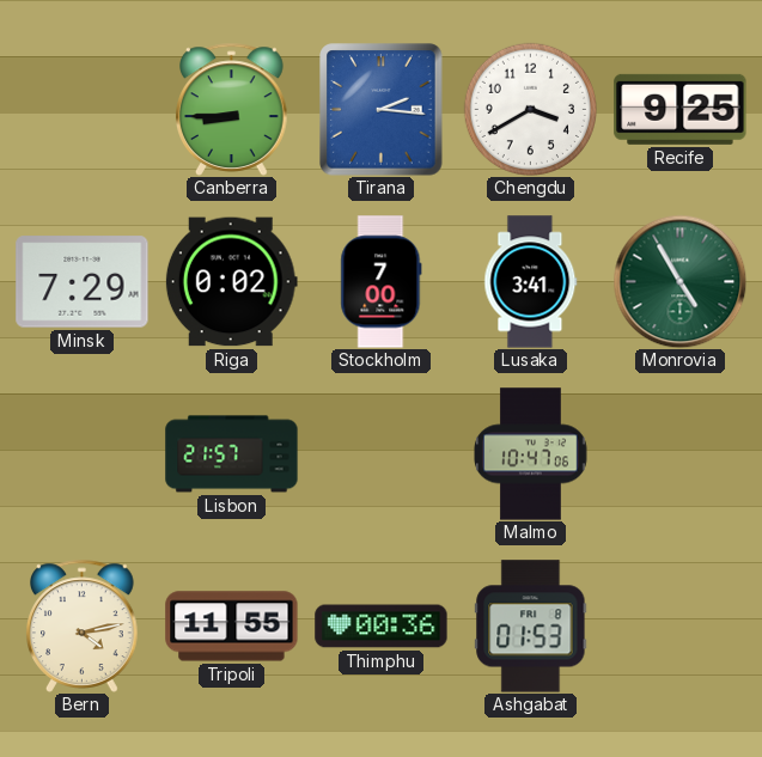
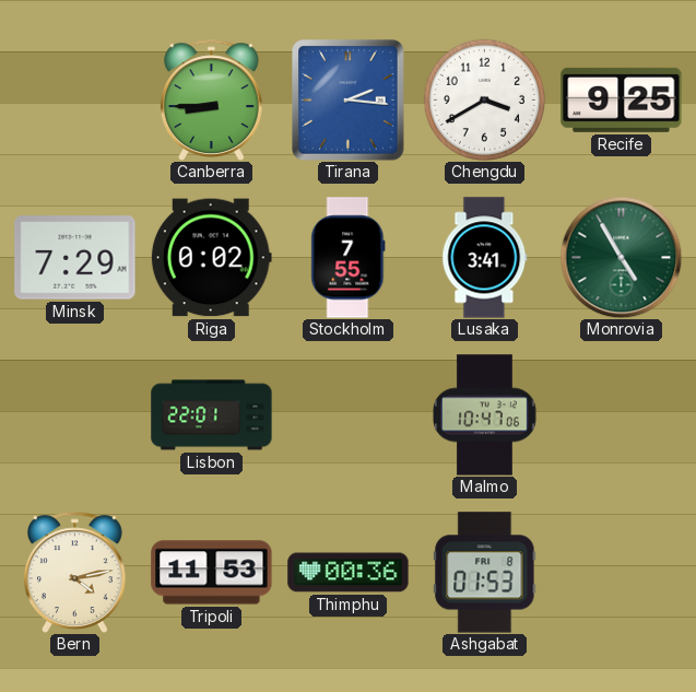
Stockholm: 7:00 -> 7:55 (349, 258)
Lisbon: 21:57 -> 22:01 (212, 415)
Tripoli: 11:55 -> 11:53 (212, 573)
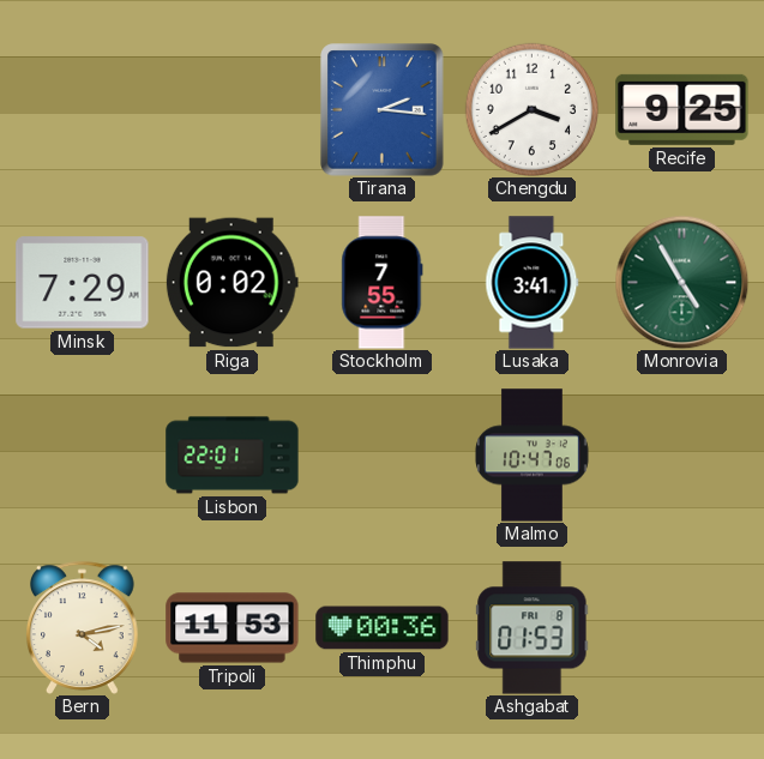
Canberra: 8:45 -> none (212, 99)
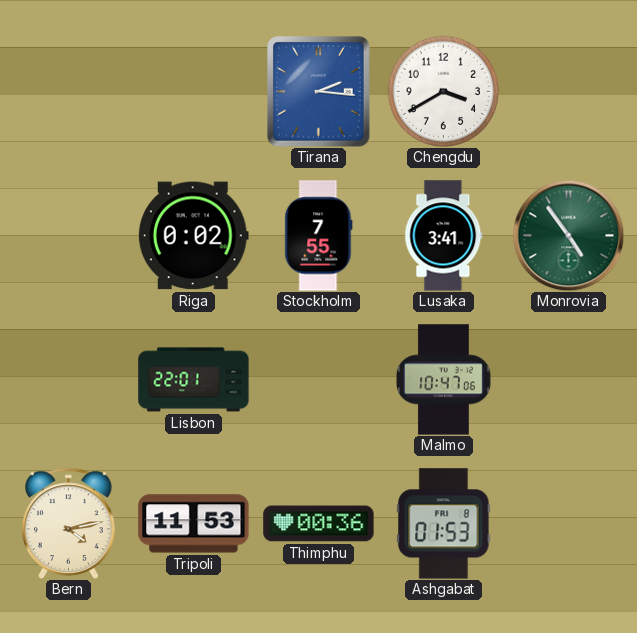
Recife: 9:25 -> none (682, 109)
Minsk: 7:29 -> none (83, 283)
Monrovia: 4:55 -> 4:54 (568, 235)
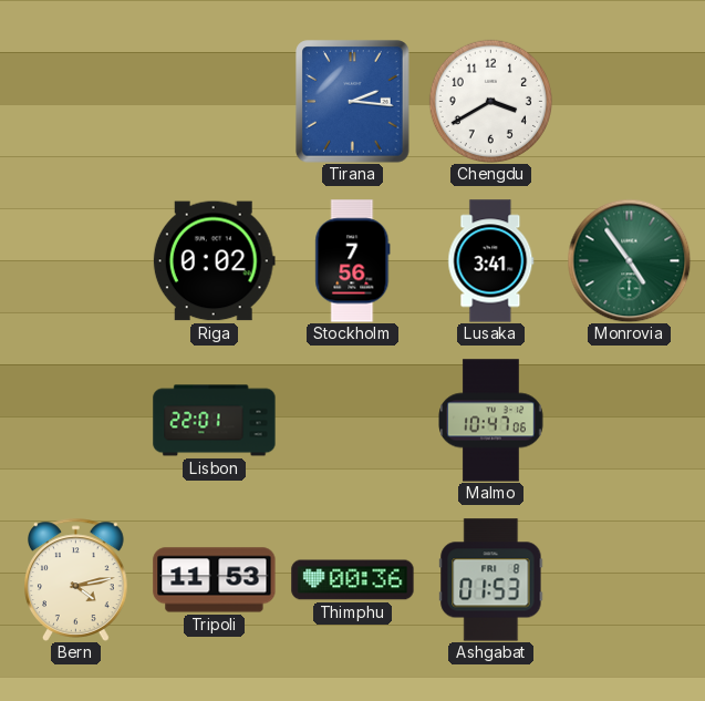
Stockholm: 7:55 -> 7:56 (353, 261)
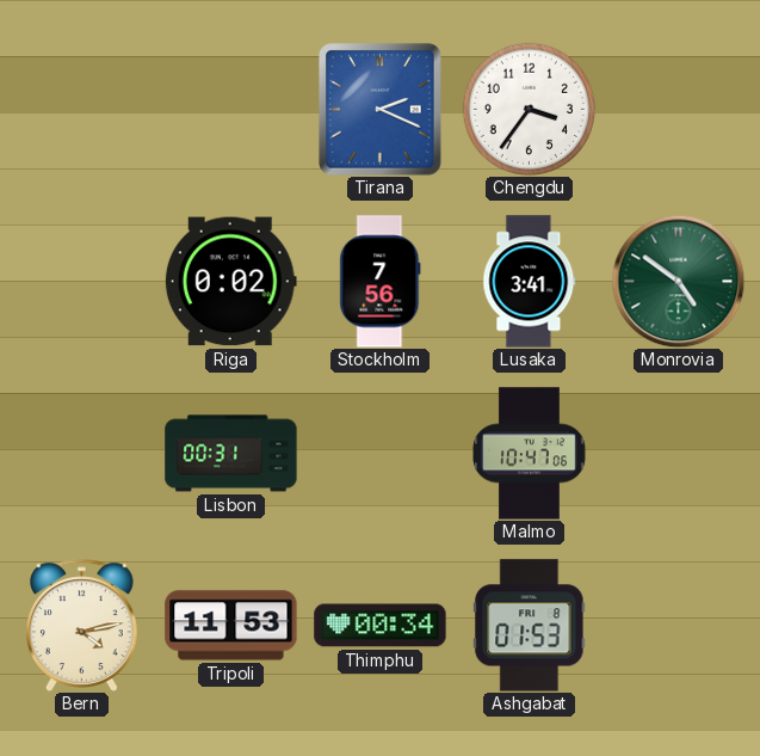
Tirana: 2:16 -> 2:19 (381, 110)
Chengdu: 3:40 -> 3:36 (529, 109)
Monrovia: 4:54 -> 4:51 (678, 281)
Lisbon: 22:01 -> 00:31 (231, 454)
Thimphu: 00:36 -> 00:34 (381, 626)
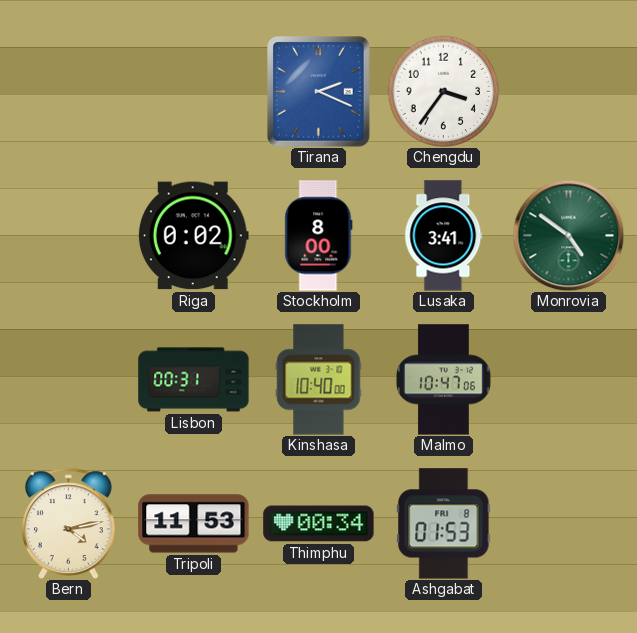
Stockholm: 7:56 -> 8:00 (319, 236)
Kinshasa: none -> 10:40 (319, 380)
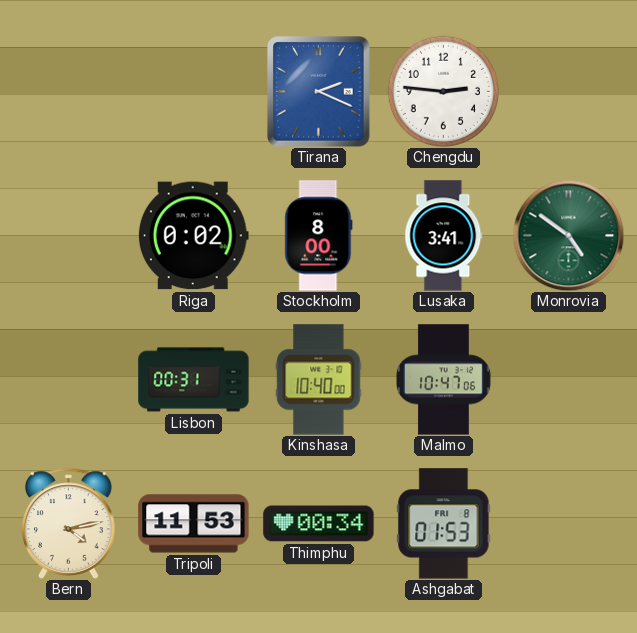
Chengdu: 3:36 -> 2:46 (443, 91)
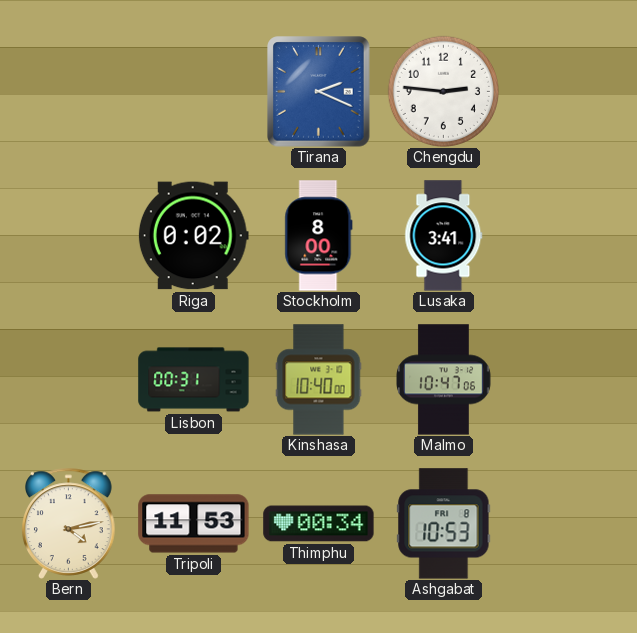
Monrovia: 4:51 -> none (568, 235)
Ashgabat: 01:53 -> 10:53 (444, 524)
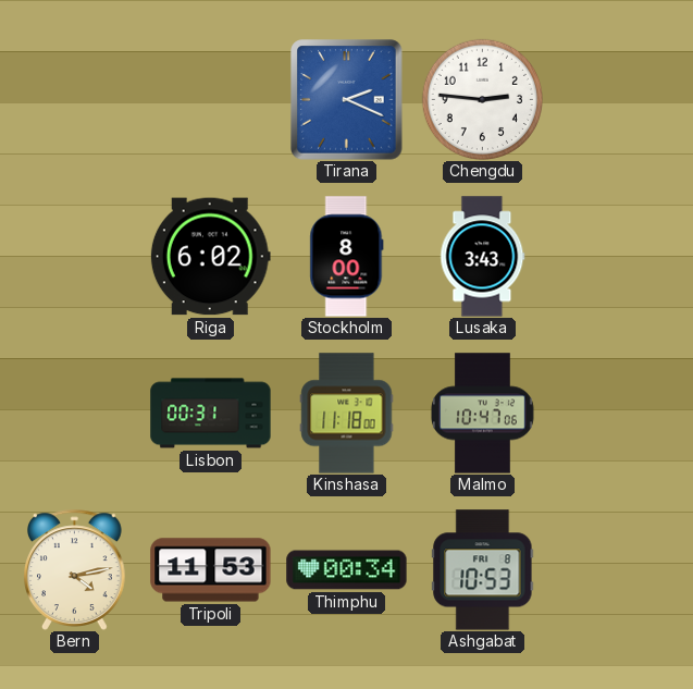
Riga: 0:02 -> 6:02 (210, 257)
Lusaka: 3:41 -> 3:43 (483, 257)
Kinshasa: 10:40 -> 11:18 (347, 414)
